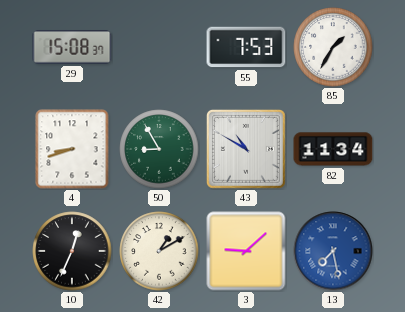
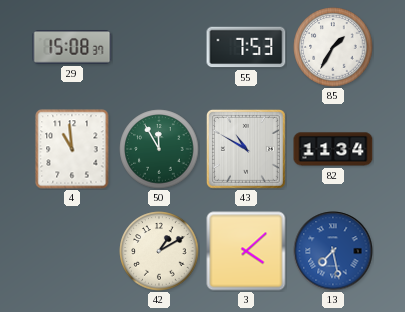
4: 8:42 -> 10:59 (72, 149)
50: 8:55 -> 11:55 (159, 149)
10: 12:34 -> none (72, 251)
3: 9:08 -> 4:08 (246, 251)
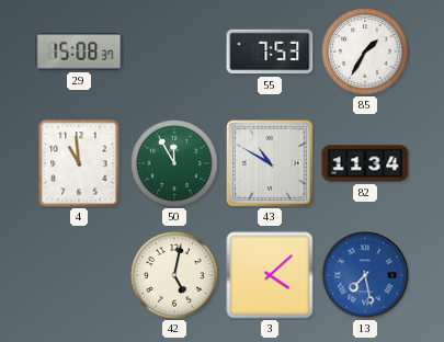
42: 1:10 -> 5:02 (174, 275)
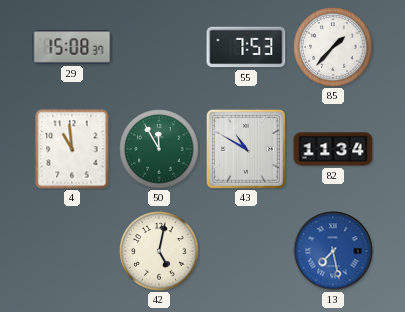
85: 1:35 -> 1:37 (333, 47)
3: 4:08 -> none (270, 275)
